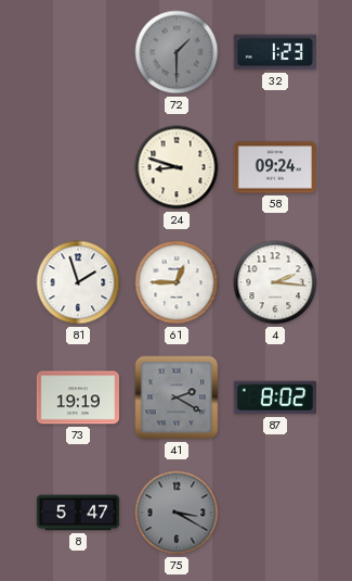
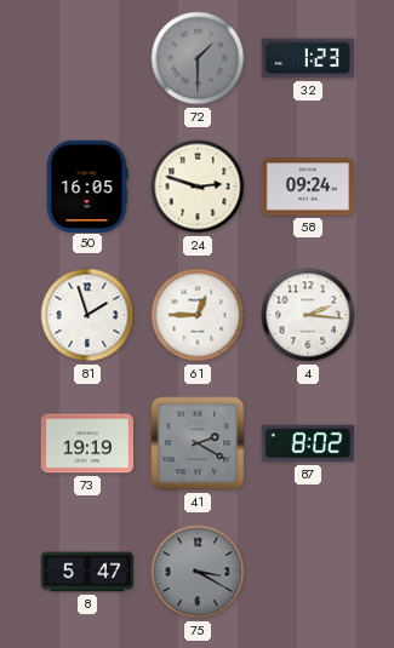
50: none -> 16:05 (87, 185)
24: 8:48 -> 2:48 (198, 187)
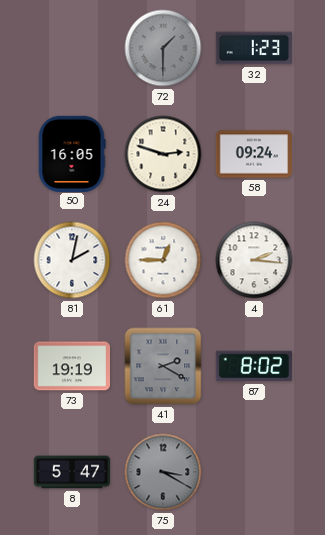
81: 1:57 -> 2:02 (72, 260)
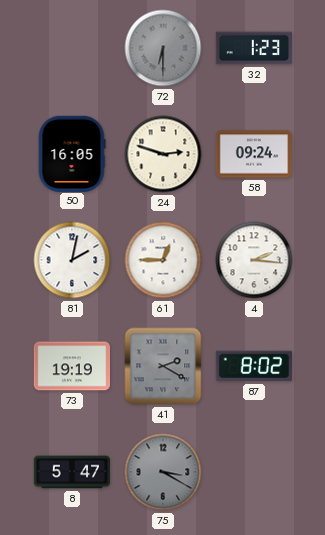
72: 1:30 -> 6:30 (163, 48)
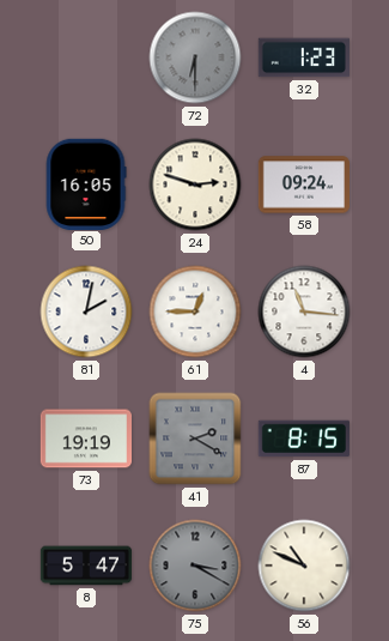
4: 2:16 -> 11:16 (304, 312)
87: 8:02 -> 8:15 (304, 439)
56: none -> 10:49 (304, 566)
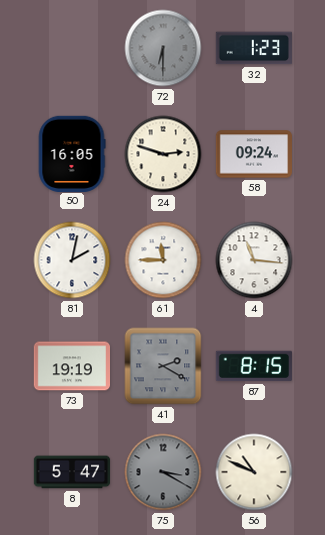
61: 12:45 -> 11:45 (163, 260)
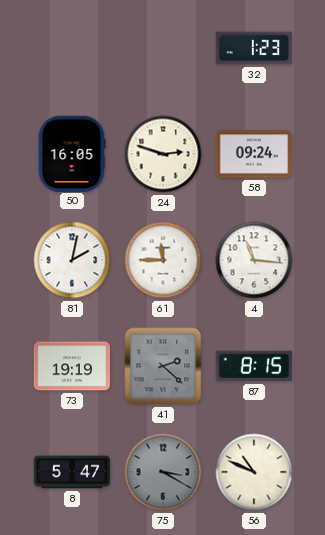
72: 6:30 -> none (163, 48)
41: 2:20 -> 2:22 (163, 366)
